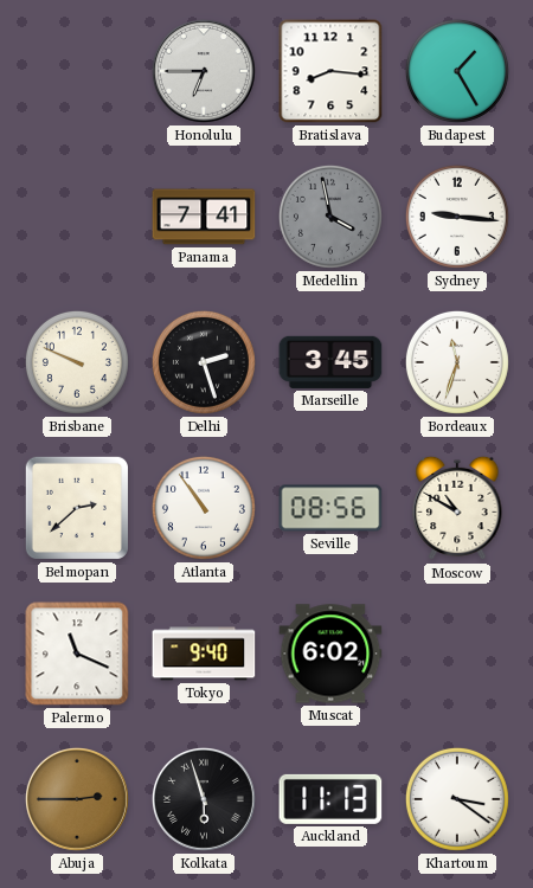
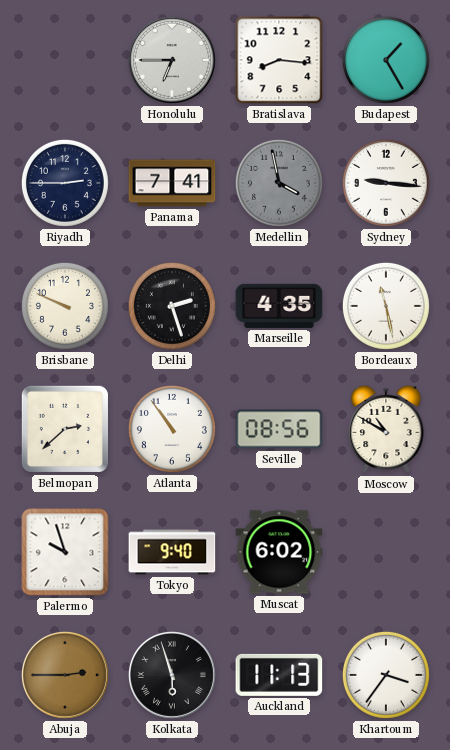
Riyadh: none -> 2:45 (65, 183)
Marseille: 3:45 -> 4:35 (279, 306)
Bordeaux: 11:33 -> 11:28 (386, 306)
Palermo: 11:19 -> 9:57 (65, 552)
Khartoum: 3:21 -> 3:36 (386, 675)
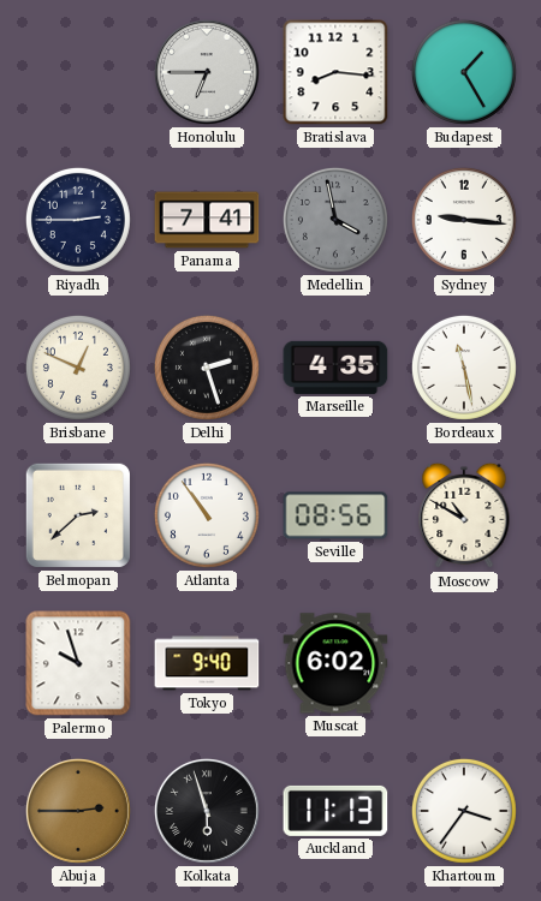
Brisbane: 9:49 -> 12:49 (78, 368)
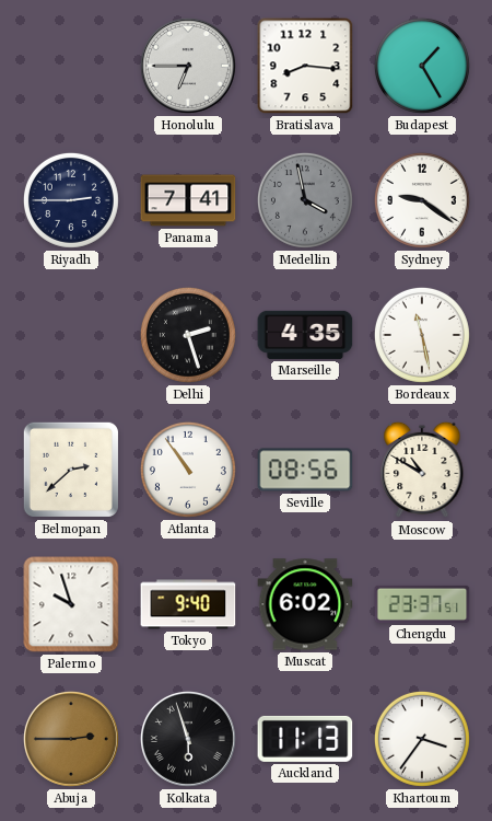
Sydney: 9:16 -> 9:21 (422, 200)
Brisbane: 12:49 -> none (78, 368)
Chengdu: none -> 23:37 (422, 604)
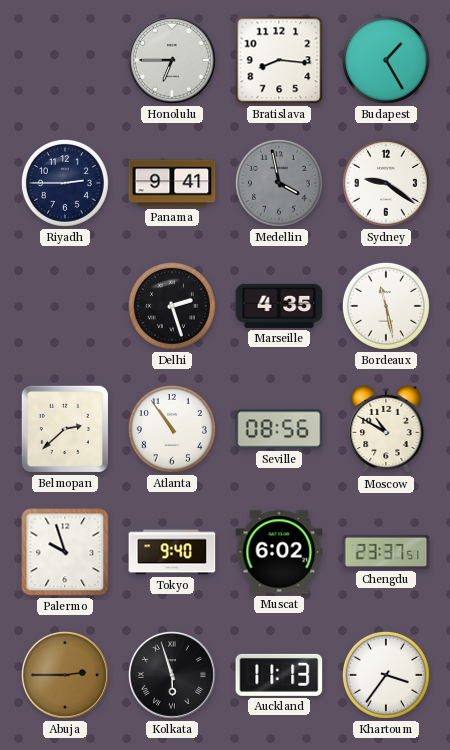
Panama: 7:41 -> 9:41 (172, 183)
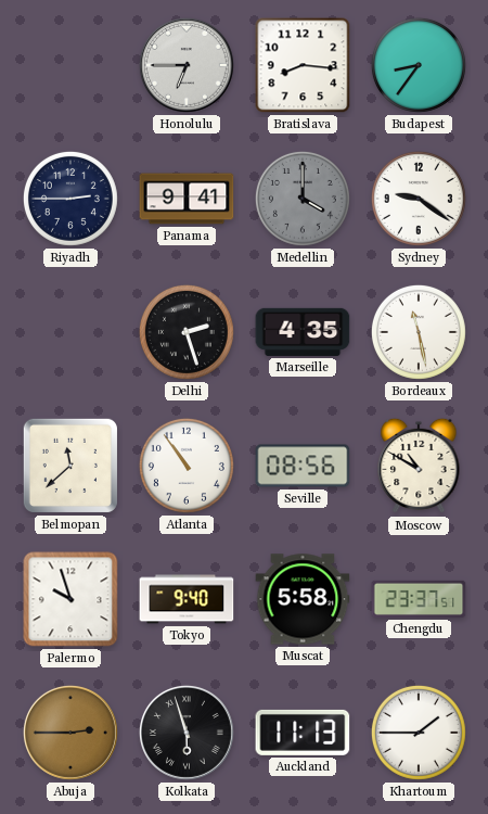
Budapest: 1:25 -> 8:36 (419, 65)
Medellin: 3:58 -> 4:00 (303, 199)
Belmopan: 2:38 -> 11:38 (70, 466)
Muscat: 6:02 -> 5:58 (303, 599)
Khartoum: 3:36 -> 1:45 (419, 733)
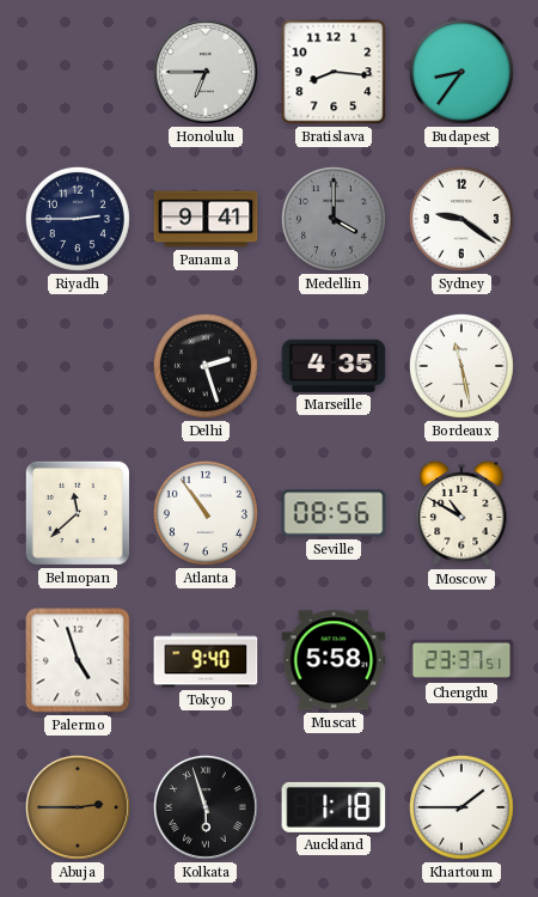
Palermo: 9:57 -> 4:57 (78, 660)
Auckland: 11:13 -> 1:18 (334, 807)
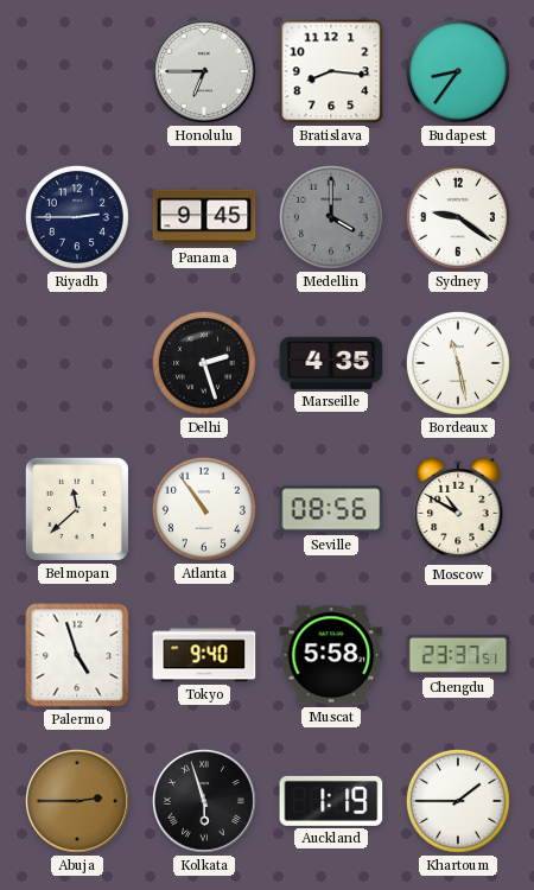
Panama: 9:41 -> 9:45 (204, 217)
Auckland: 1:18 -> 1:19 (331, 801)
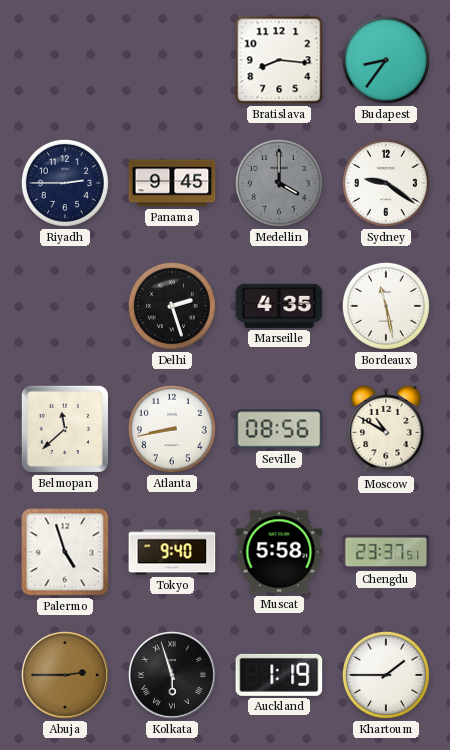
Honolulu: 6:45 -> none (204, 71)
Atlanta: 10:54 -> 8:43 (172, 429)
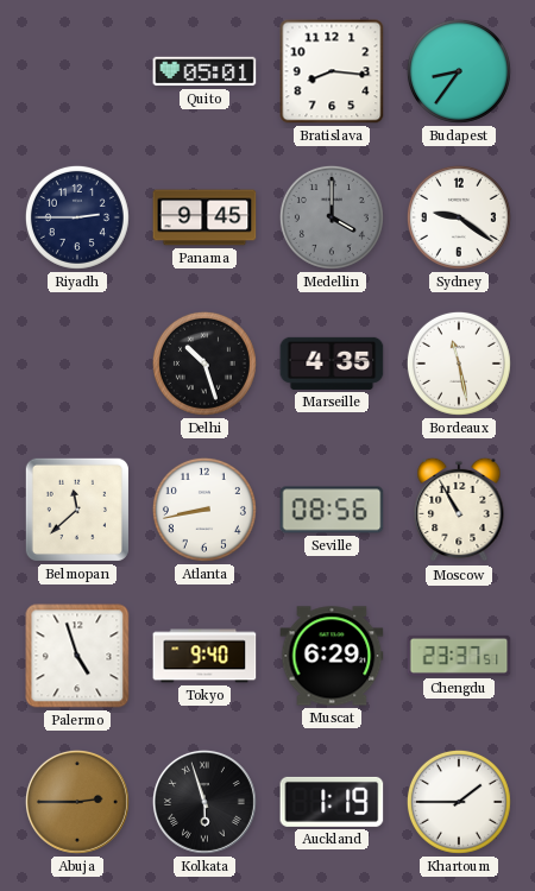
Quito: none -> 05:01 (204, 71)
Delhi: 2:27 -> 10:27 (204, 364)
Moscow: 10:50 -> 10:55 (459, 510)
Muscat: 5:58 -> 6:29 (332, 656)
